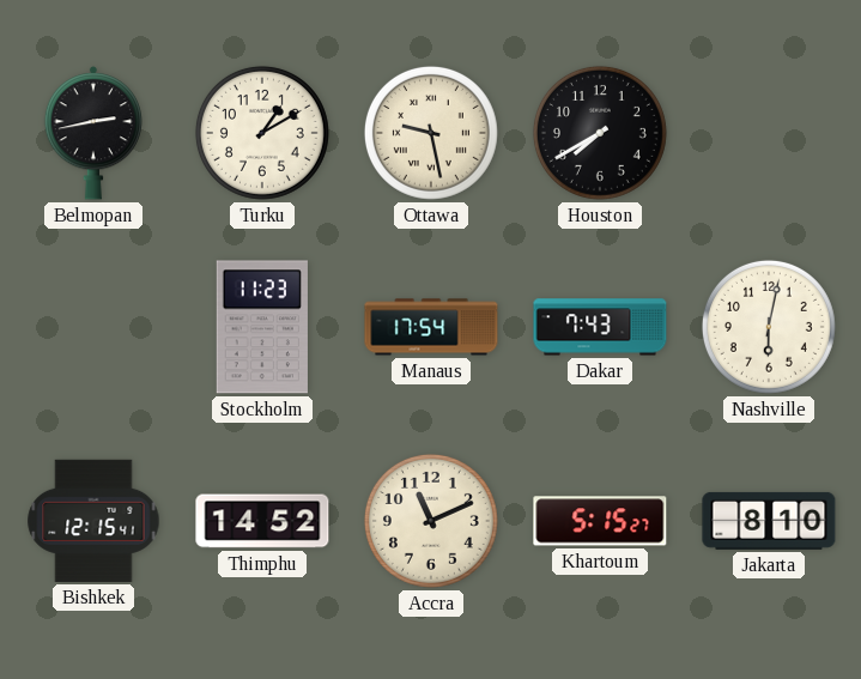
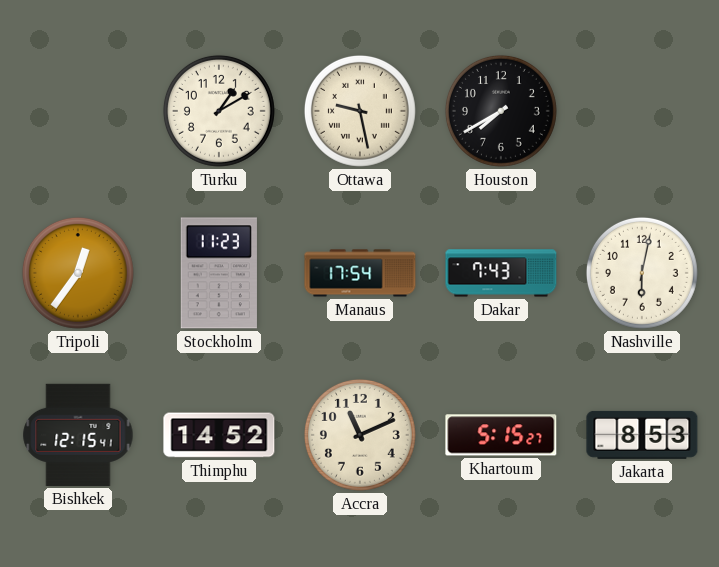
Belmopan: 2:43 -> none (92, 133)
Tripoli: none -> 12:36 (78, 273)
Jakarta: 8:10 -> 8:53 (642, 435)
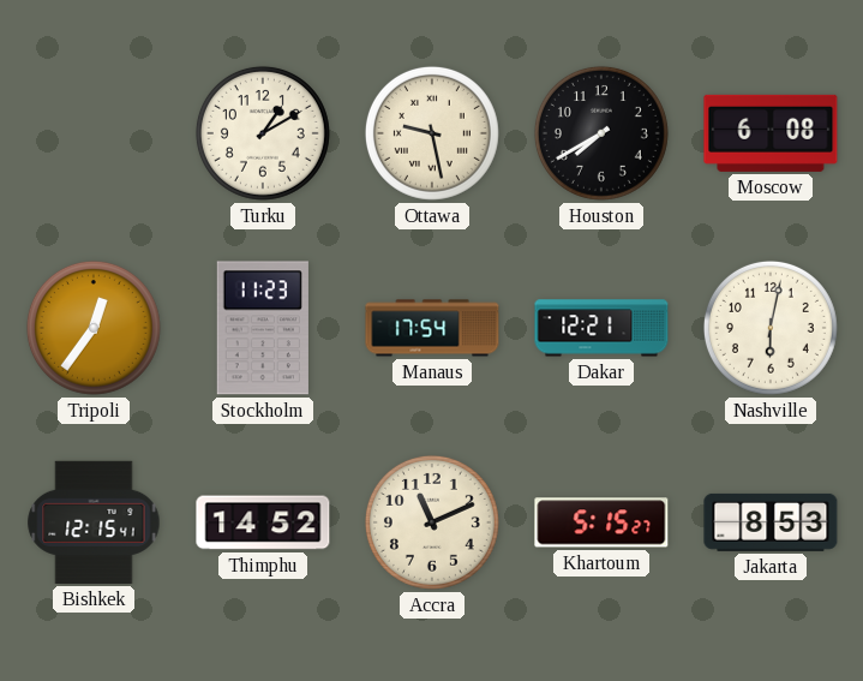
Moscow: none -> 6:08 (771, 133)
Dakar: 7:43 -> 12:21 (601, 328)
